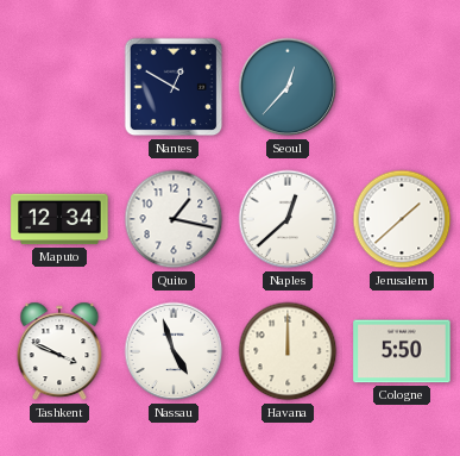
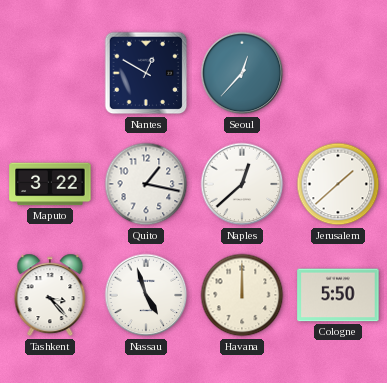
Maputo: 12:34 -> 3:22 (50, 184)
Tashkent: 3:49 -> 3:23 (50, 295)
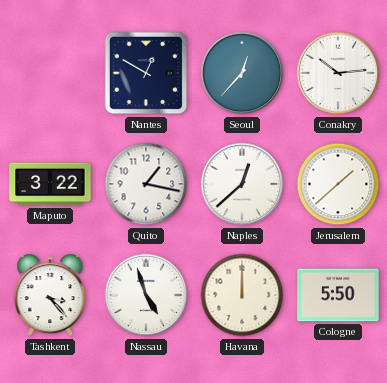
Conakry: none -> 10:14 (338, 73)
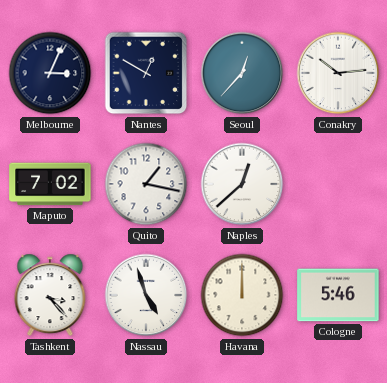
Melbourne: none -> 3:04 (50, 73)
Maputo: 3:22 -> 7:02 (50, 184)
Jerusalem: 1:38 -> none (338, 184)
Cologne: 5:50 -> 5:46 (338, 295)
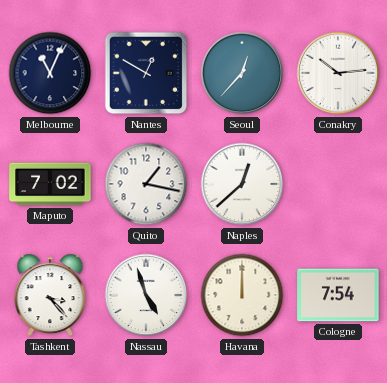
Melbourne: 3:04 -> 11:04 (50, 73)
Cologne: 5:46 -> 7:54 (338, 295)
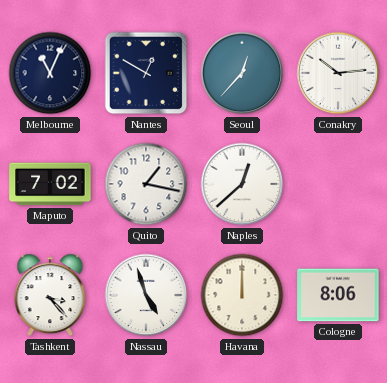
Cologne: 7:54 -> 8:06 (338, 295)
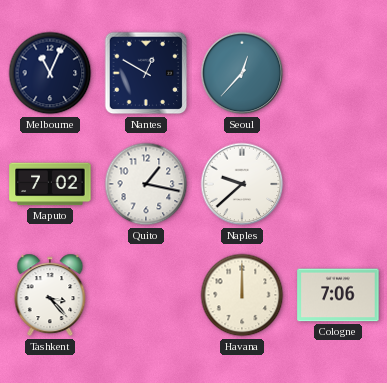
Conakry: 10:14 -> none (338, 73)
Naples: 12:38 -> 9:38 (242, 184)
Nassau: 4:57 -> none (146, 295)
Cologne: 8:06 -> 7:06 (338, 295)
